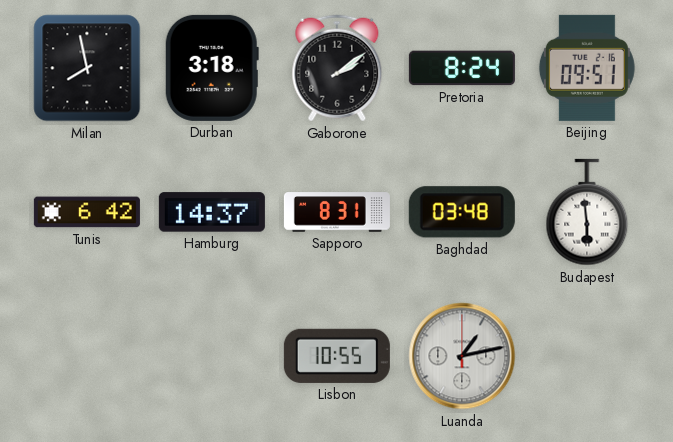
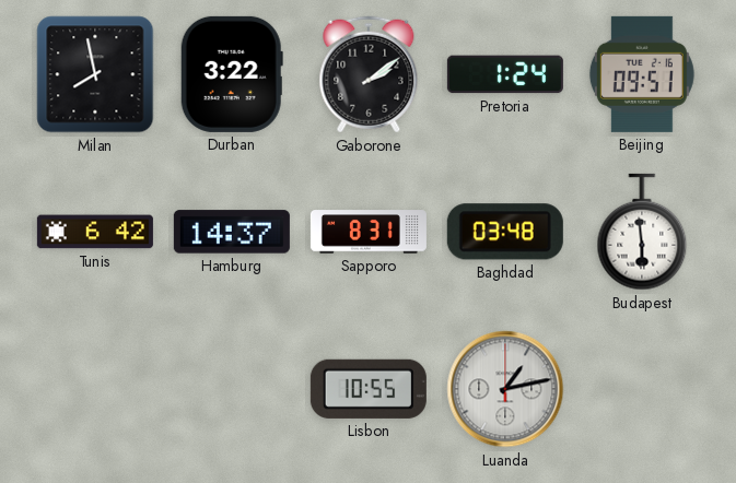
Durban: 3:18 -> 3:22 (232, 74)
Pretoria: 8:24 -> 1:24 (505, 74)
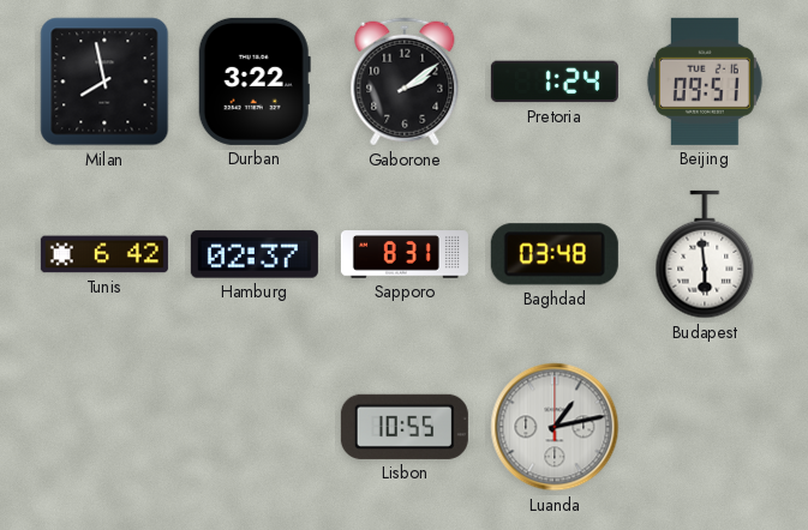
Hamburg: 14:37 -> 02:37 (255, 254)
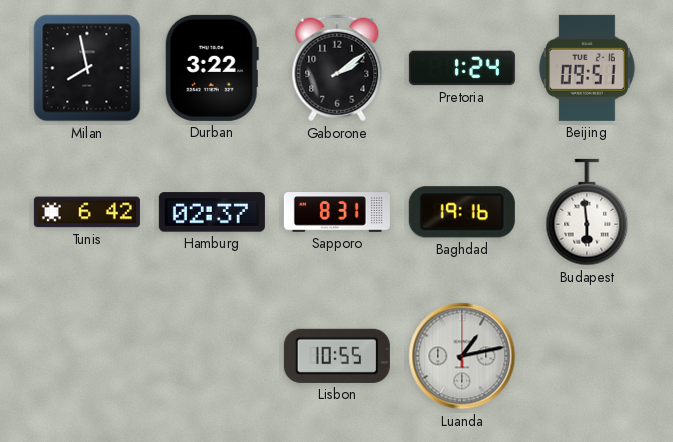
Baghdad: 03:48 -> 19:16 (462, 212)
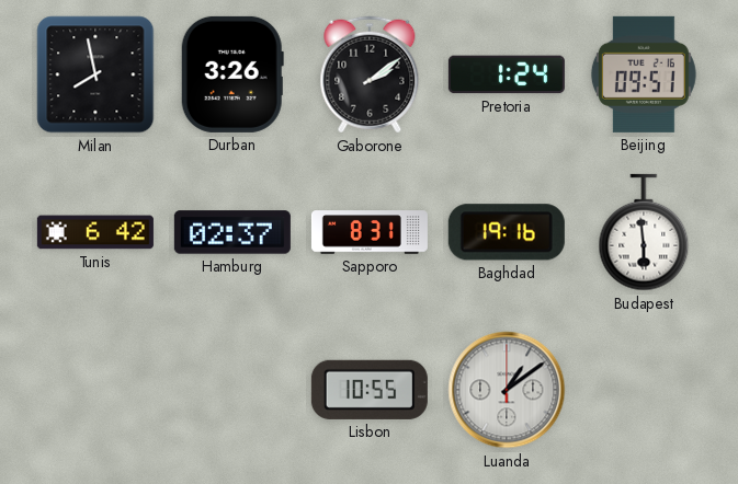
Durban: 3:22 -> 3:26 (232, 74)
Luanda: 1:13 -> 1:09 (507, 390)
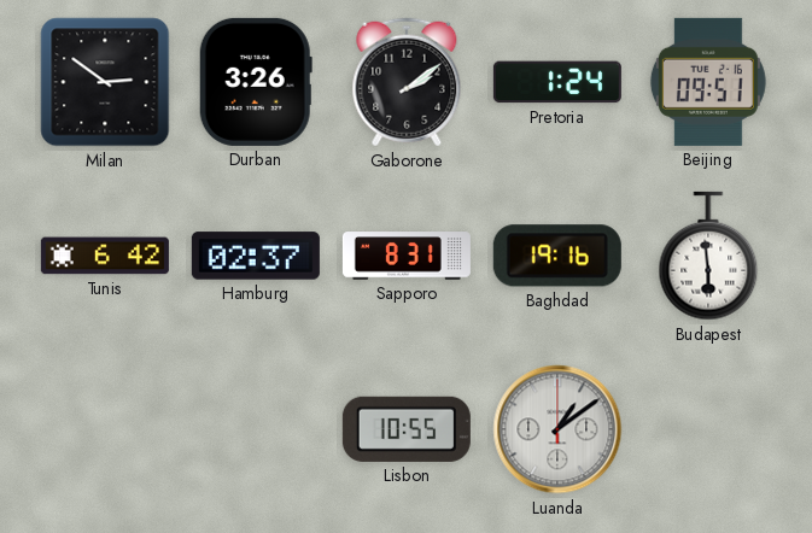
Milan: 7:58 -> 2:51 (105, 82)
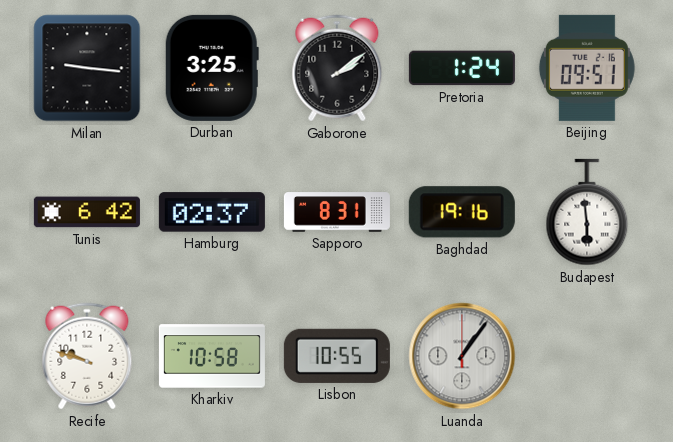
Milan: 2:51 -> 9:16 (87, 68)
Durban: 3:26 -> 3:25 (212, 68)
Recife: none -> 9:48 (87, 356)
Kharkiv: none -> 10:58 (212, 356)
Luanda: 1:09 -> 1:06 (462, 356)
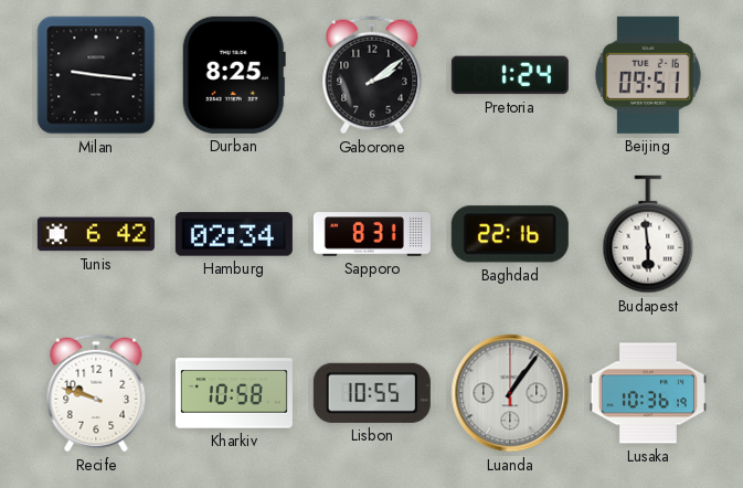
Durban: 3:25 -> 8:25 (234, 75)
Hamburg: 02:37 -> 02:34 (234, 234)
Baghdad: 19:16 -> 22:16 (510, 234)
Lusaka: none -> 10:36 (648, 393)
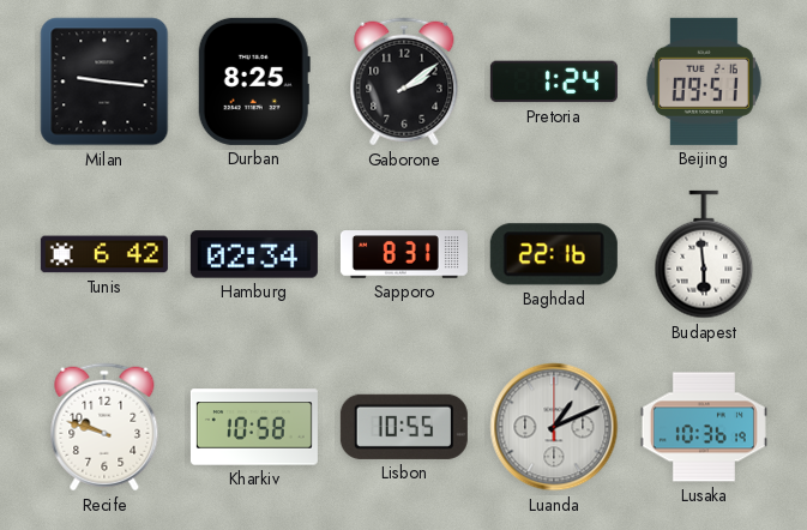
Luanda: 1:06 -> 1:11 (554, 427)
